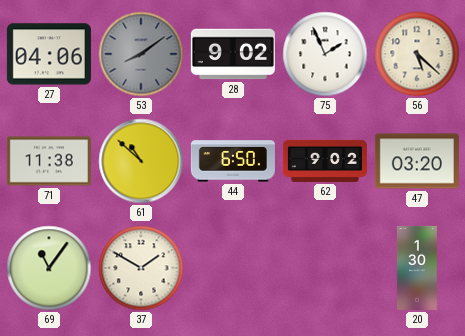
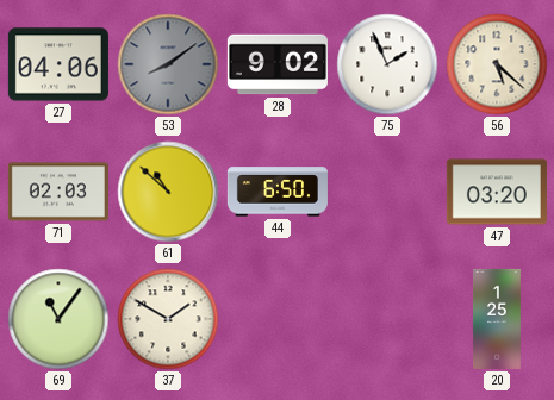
71: 11:38 -> 02:03 (58, 192)
62: 9:02 -> none (325, 161)
20: 1:30 -> 1:25 (497, 319)
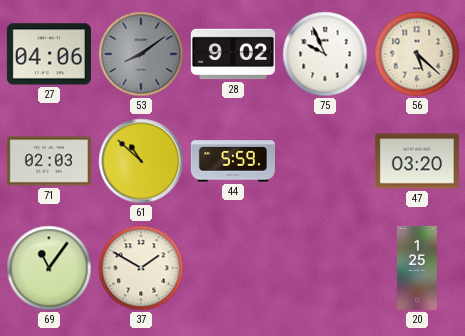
75: 1:56 -> 9:56 (325, 54)
44: 6:50 -> 5:59 (233, 161)
